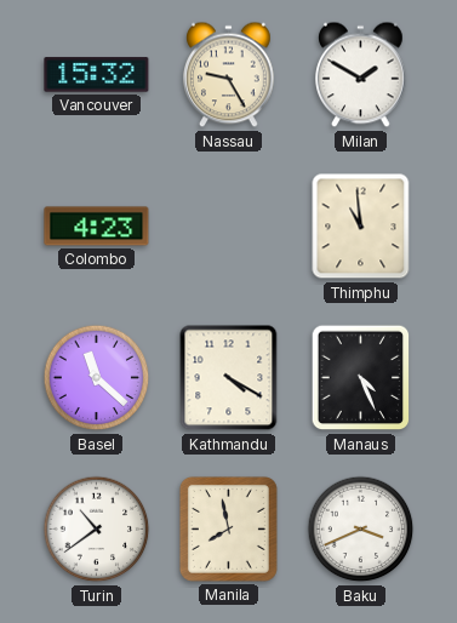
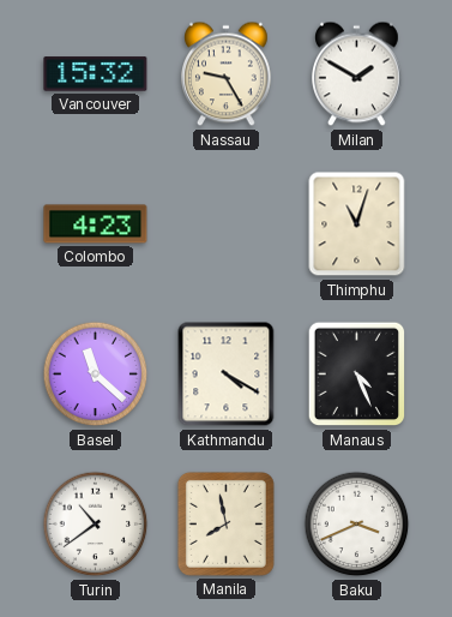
Thimphu: 10:59 -> 11:03 (357, 224)
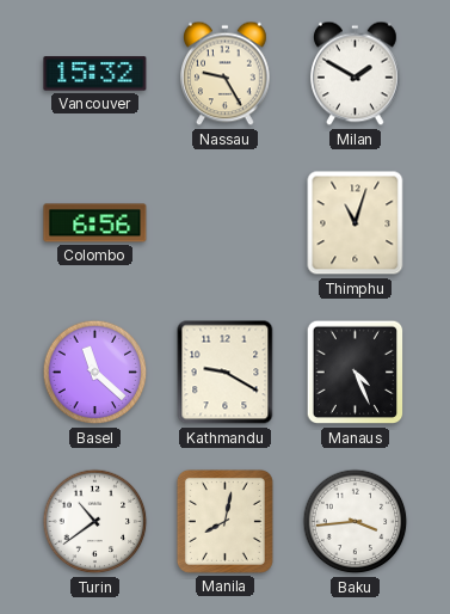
Colombo: 4:23 -> 6:56 (95, 223)
Kathmandu: 4:20 -> 9:20 (226, 373)
Manila: 7:58 -> 8:02 (224, 521)
Baku: 3:41 -> 3:44 (356, 522)
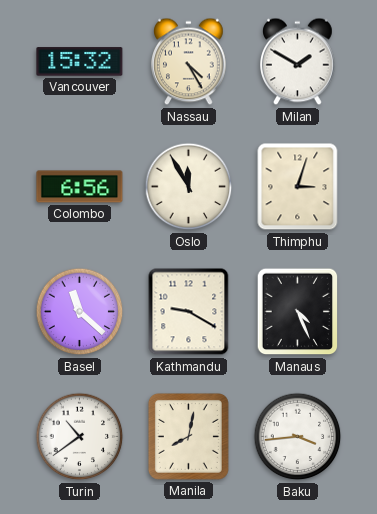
Nassau: 9:25 -> 4:25 (189, 62)
Oslo: none -> 11:55 (189, 187)
Thimphu: 11:03 -> 3:03 (298, 187)
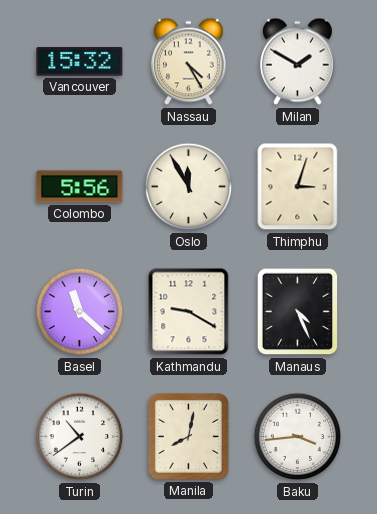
Colombo: 6:56 -> 5:56 (80, 187)
